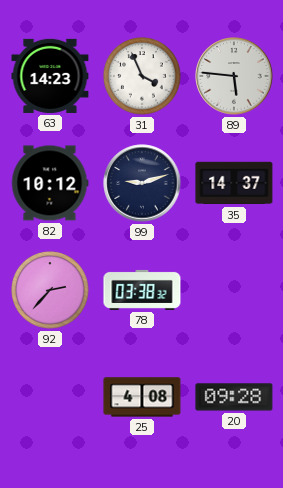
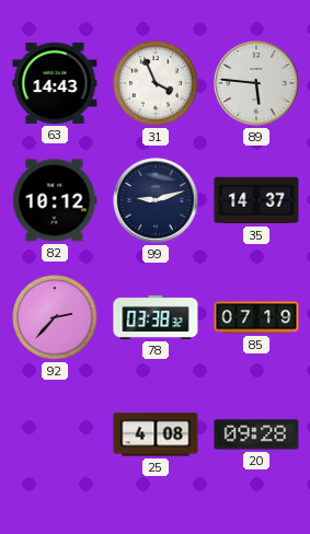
63: 14:23 -> 14:43 (55, 83)
85: none -> 07:19 (256, 317)
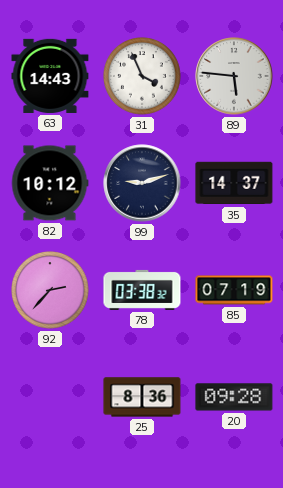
25: 4:08 -> 8:36 (142, 397)
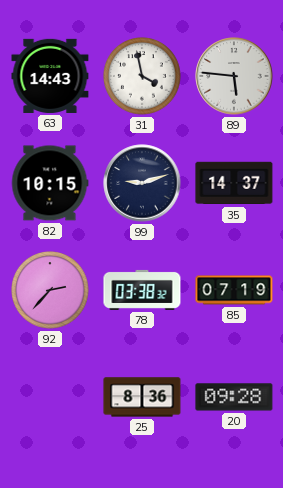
31: 3:56 -> 3:58 (143, 76)
82: 10:12 -> 10:15 (50, 183)
